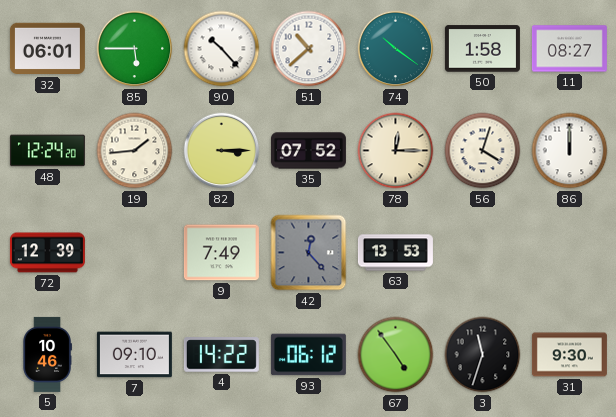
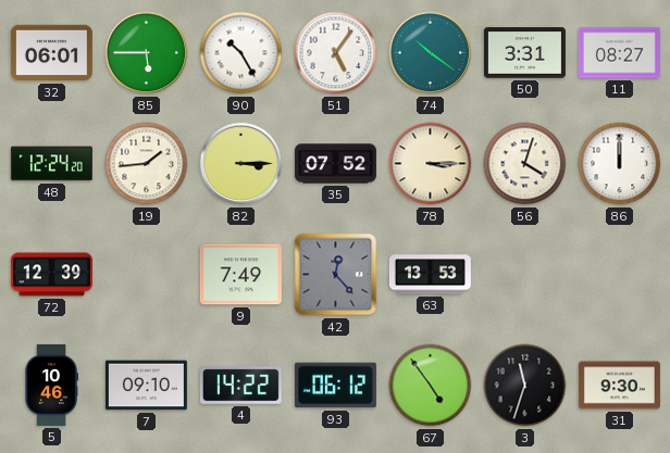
90: 10:23 -> 10:25 (241, 53)
51: 10:38 -> 5:06 (336, 53)
50: 1:58 -> 3:31 (524, 53)
78: 12:15 -> 3:15 (431, 164)
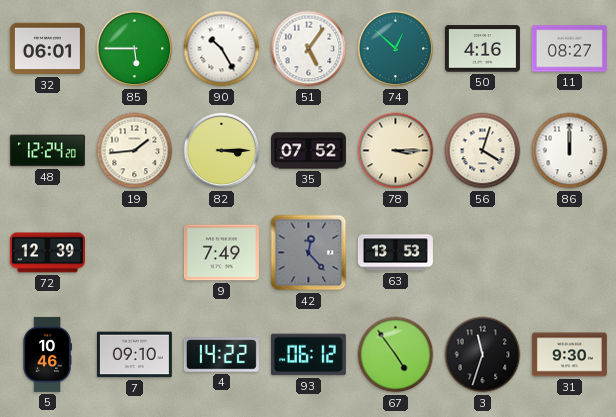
74: 10:21 -> 12:52 (396, 49)
50: 3:31 -> 4:16 (482, 49)
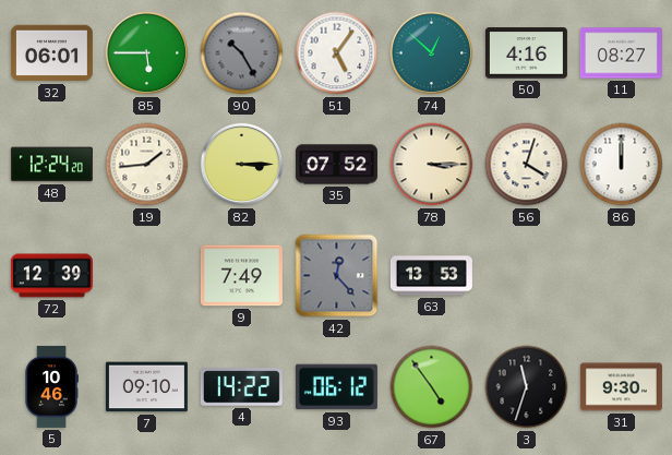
90 dial: white -> grey (242, 53)
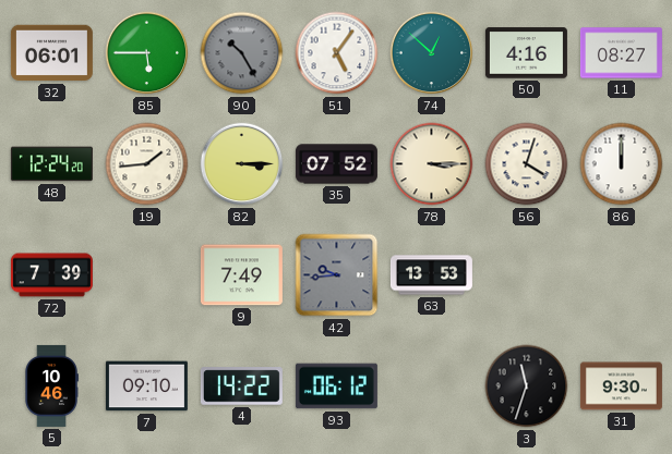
72: 12:39 -> 7:39 (51, 275)
42: 12:23 -> 9:44 (337, 275)
67: 4:54 -> none (432, 387)
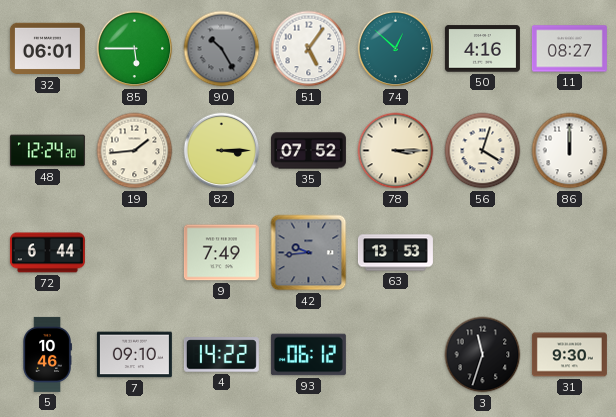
72: 7:39 -> 6:44 (47, 253)
